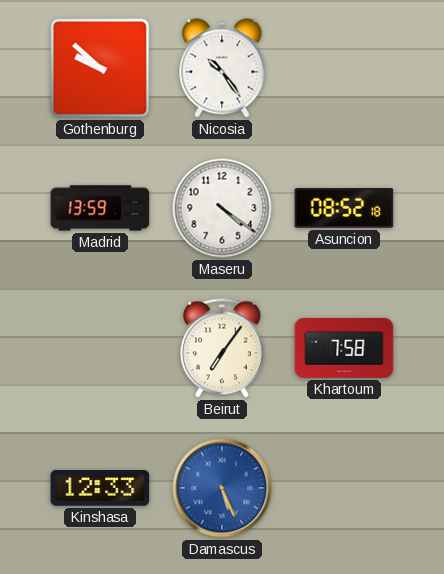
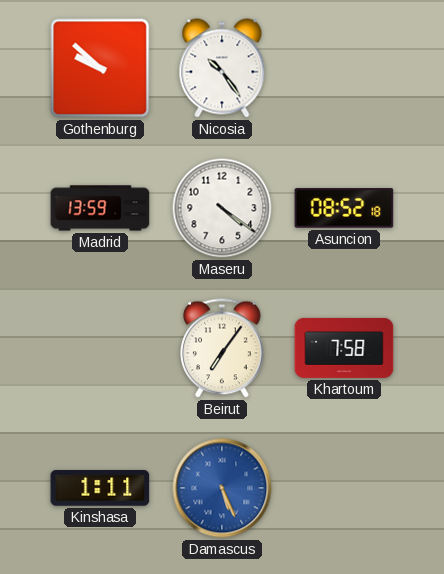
Kinshasa: 12:33 -> 1:11 (100, 489)
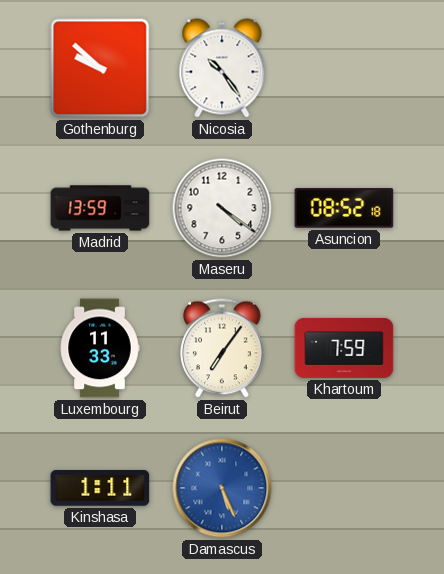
Luxembourg: none -> 11:33 (100, 348)
Khartoum: 7:58 -> 7:59 (344, 348)
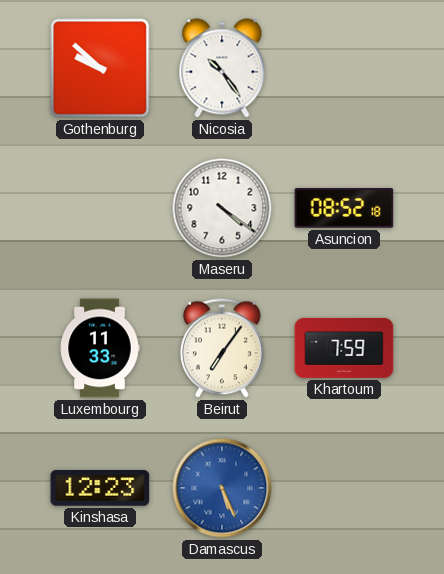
Madrid: 13:59 -> none (100, 208)
Kinshasa: 1:11 -> 12:23 (100, 489)
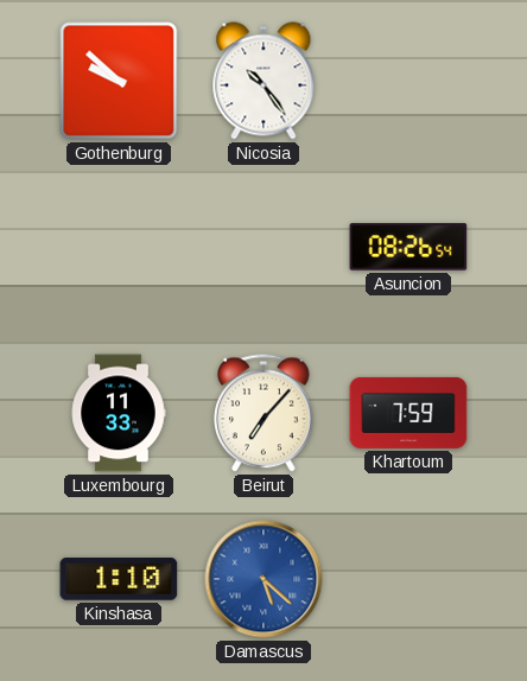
Maseru: 4:21 -> none (222, 208)
Asuncion: 08:52 -> 08:26 (408, 247)
Beirut: 7:06 -> 7:07 (263, 413)
Kinshasa: 12:23 -> 1:10 (119, 580)
Damascus: 5:26 -> 5:22 (263, 579)
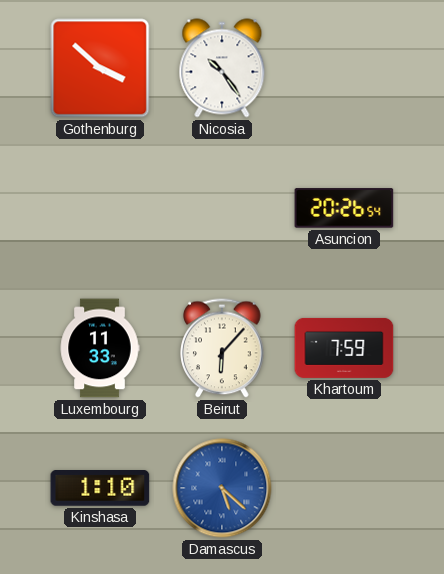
Gothenburg: 9:52 -> 3:52 (100, 68)
Asuncion: 08:26 -> 20:26 (344, 208)
Beirut: 7:07 -> 6:07 (222, 348)
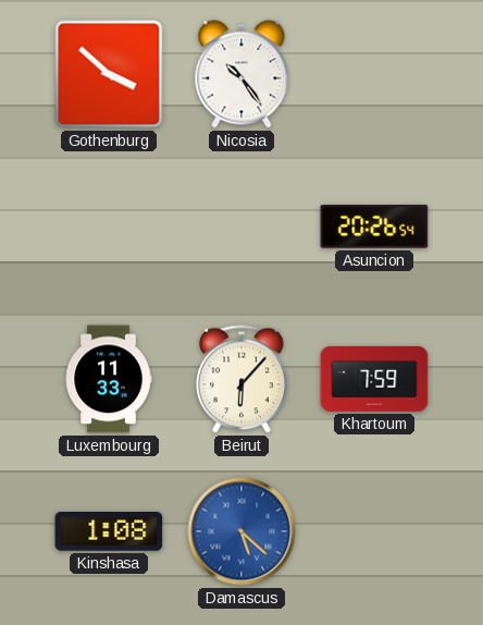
Kinshasa: 1:10 -> 1:08 (109, 532)
